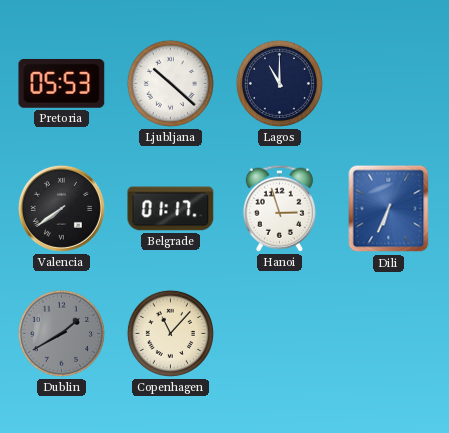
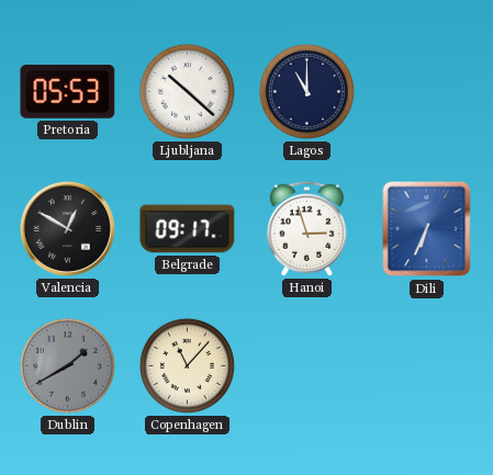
Valencia: 7:39 -> 12:50 (67, 228)
Belgrade: 01:17 -> 09:17 (188, 229)
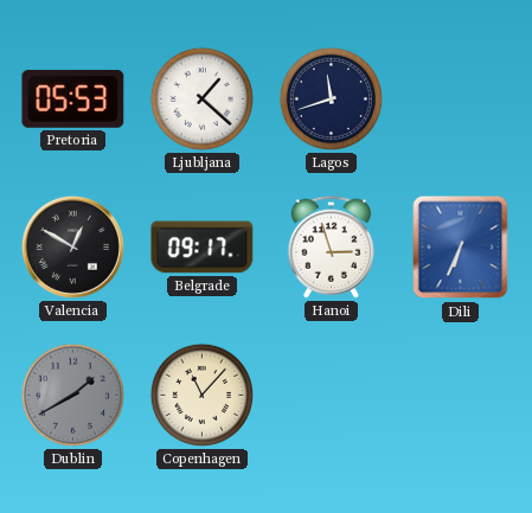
Ljubljana: 10:22 -> 1:22 (201, 98)
Lagos: 11:00 -> 11:42 (331, 98)
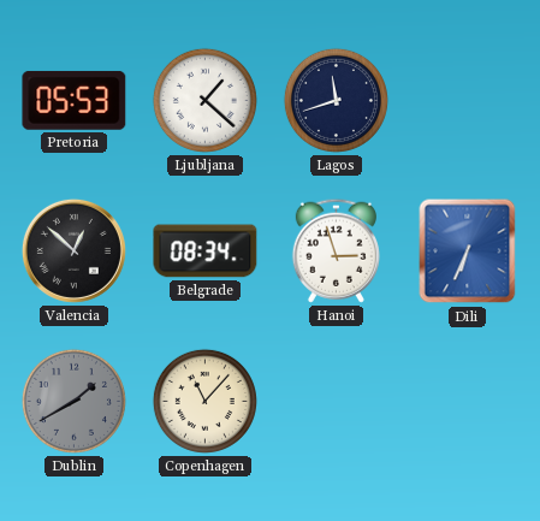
Valencia: 12:50 -> 12:52 (73, 250)
Belgrade: 09:17 -> 08:34 (206, 251)
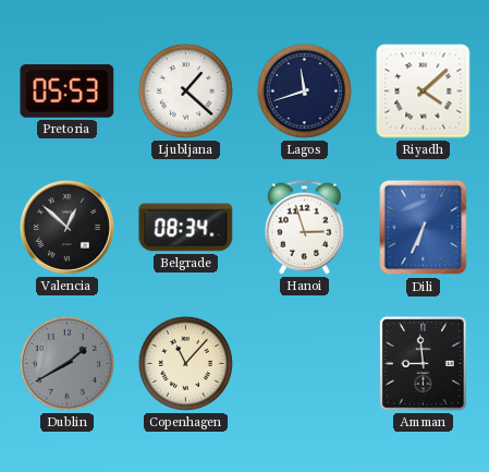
Riyadh: none -> 4:08 (424, 92)
Amman: none -> 8:59 (424, 364)
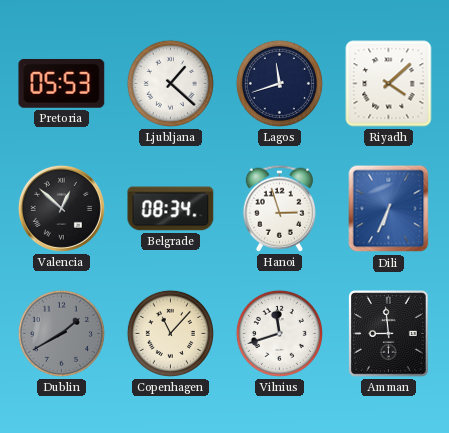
Vilnius: none -> 11:42 (279, 333)
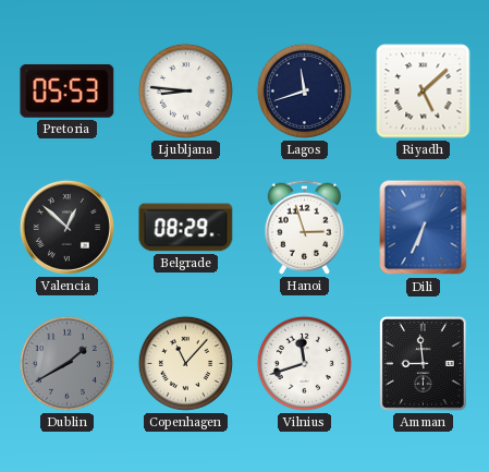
Ljubljana: 1:22 -> 8:46 (185, 90)
Riyadh: 4:08 -> 5:08 (424, 92)
Belgrade: 08:34 -> 08:29 (186, 228)
